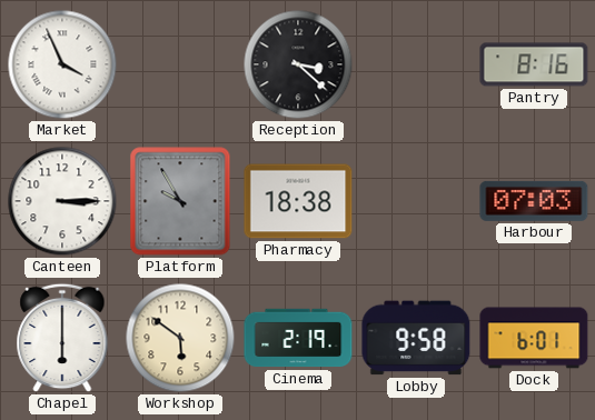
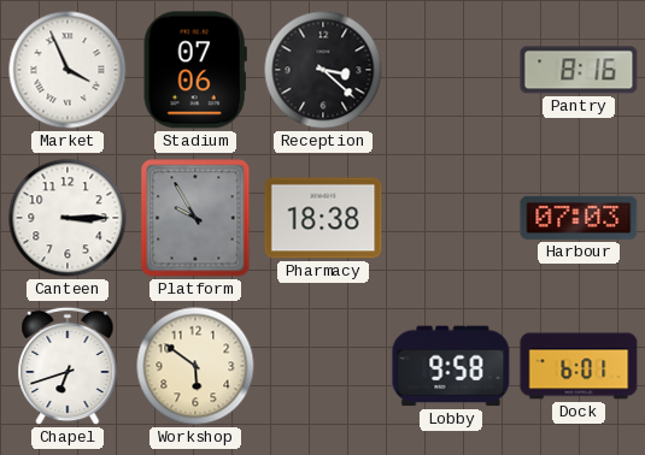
Stadium: none -> 07:06 (195, 70)
Chapel: 6:00 -> 6:42 (68, 366)
Cinema: 2:19 -> none (298, 338)
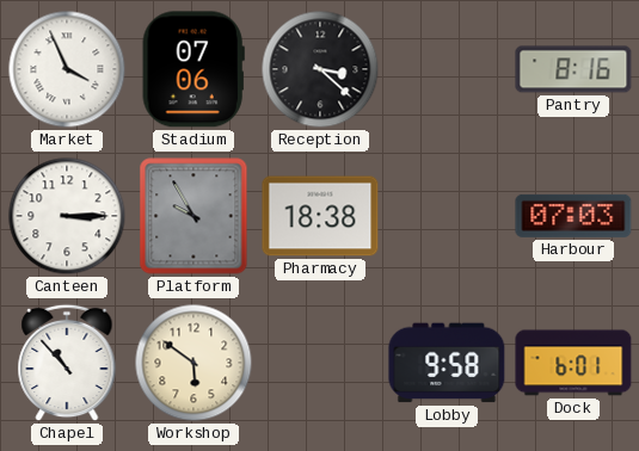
Chapel: 6:42 -> 10:53 (67, 363)
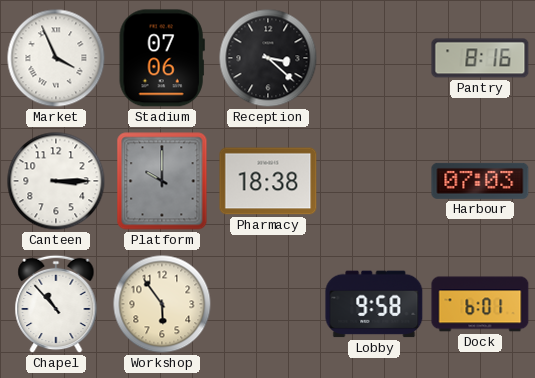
Platform: 9:55 -> 10:00 (162, 181)
Workshop: 5:51 -> 5:54 (162, 304)
